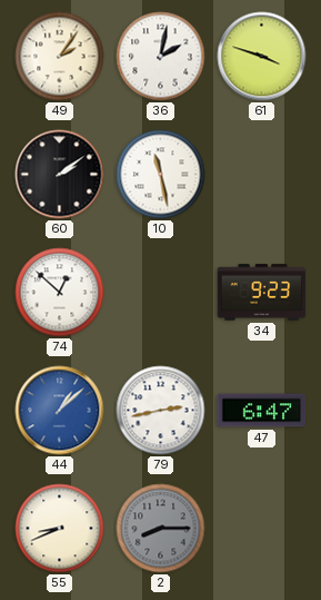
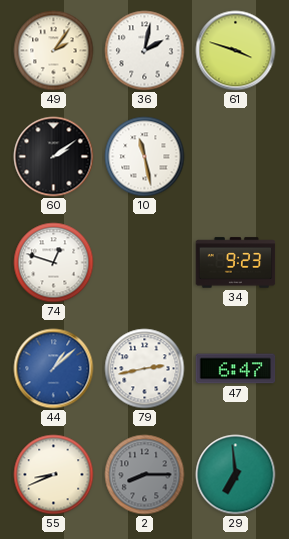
74: 12:52 -> 12:48 (54, 263)
29: none -> 6:59 (236, 475)
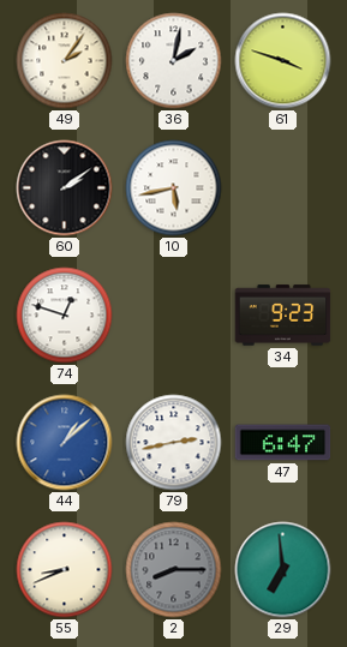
10: 11:28 -> 5:43 (174, 188)
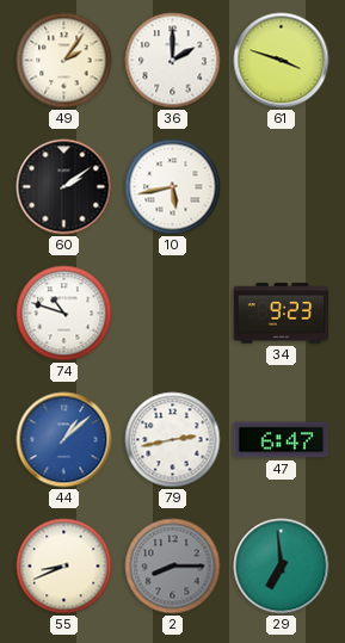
36: 2:02 -> 2:00 (173, 61)
74: 12:48 -> 10:48 (64, 314)
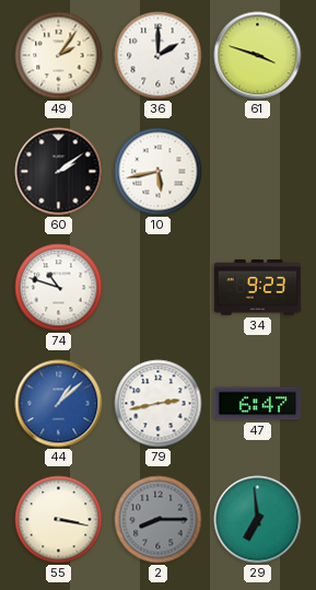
55: 8:41 -> 3:17 (59, 520)
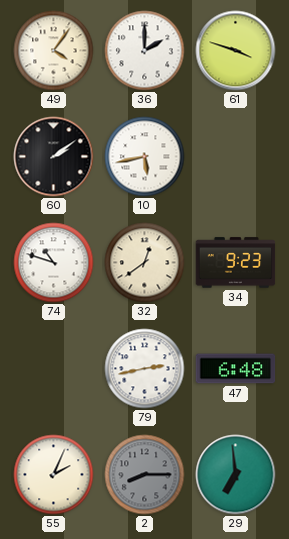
49: 2:06 -> 4:06 (54, 51)
32: none -> 12:39 (145, 263)
44: 1:08 -> none (59, 404)
47: 6:47 -> 6:48 (236, 369)
55: 3:17 -> 2:04 (54, 475)
